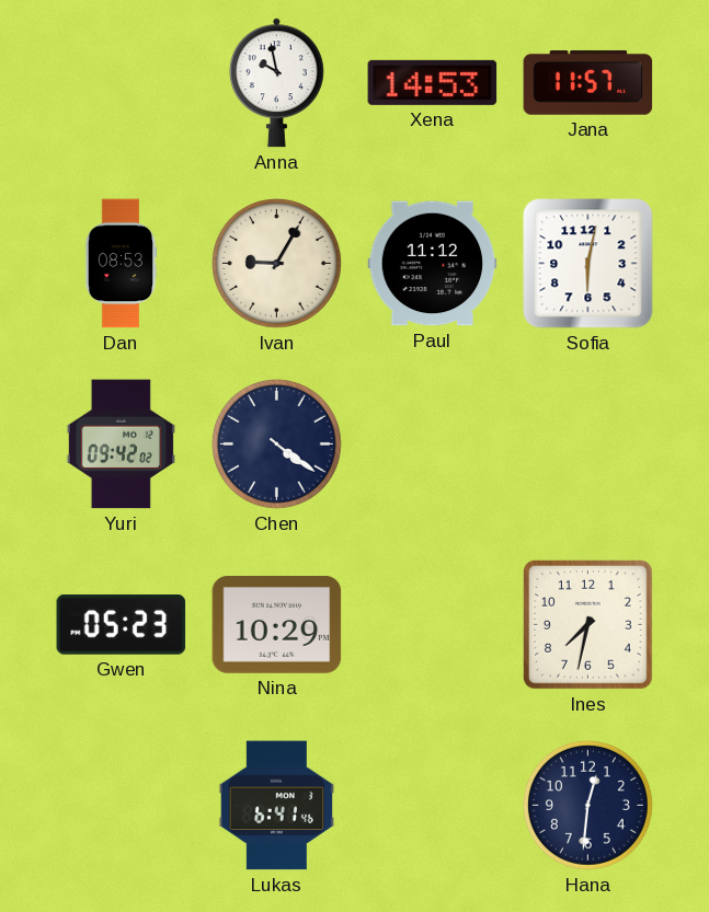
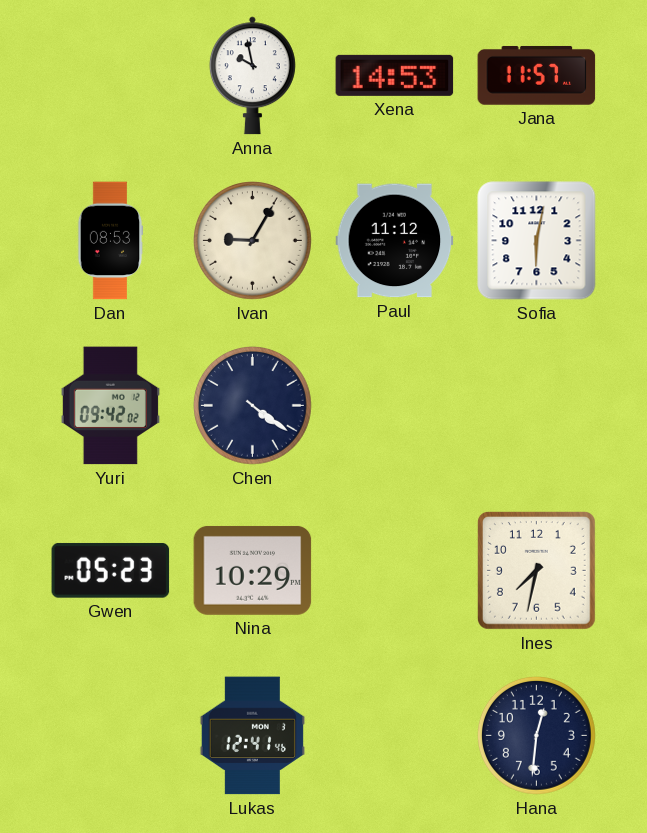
Lukas: 6:41 -> 12:41 (252, 736)
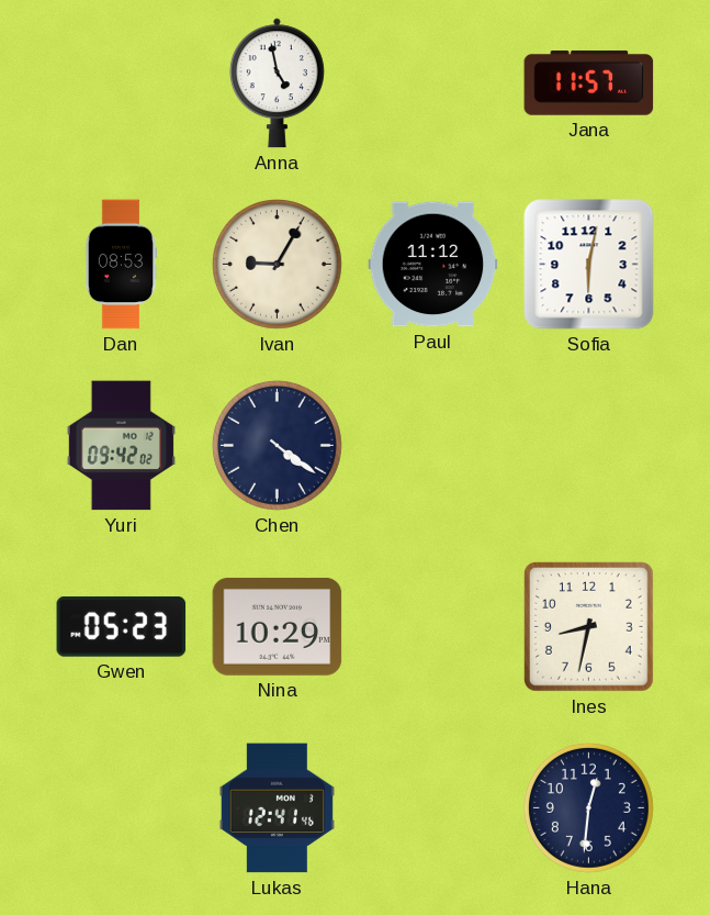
Anna: 9:58 -> 4:58 (277, 83)
Xena: 14:53 -> none (395, 75)
Ines: 7:32 -> 8:32 (588, 626)
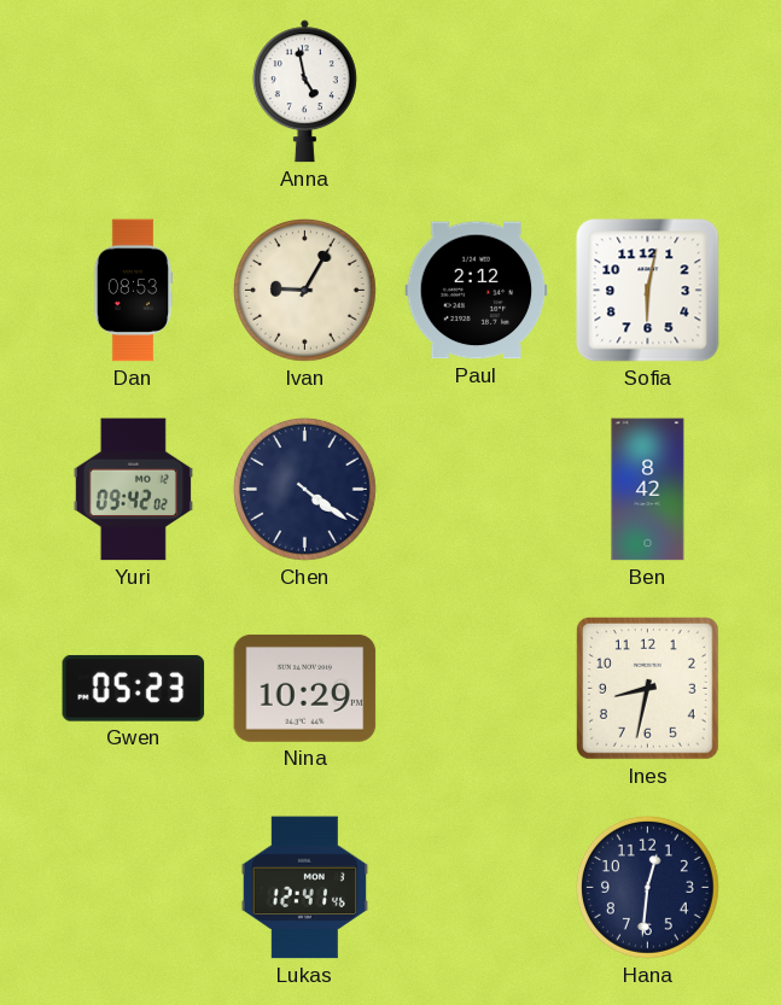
Jana: 11:57 -> none (589, 83)
Paul: 11:12 -> 2:12 (477, 291)
Ben: none -> 8:42 (648, 490)
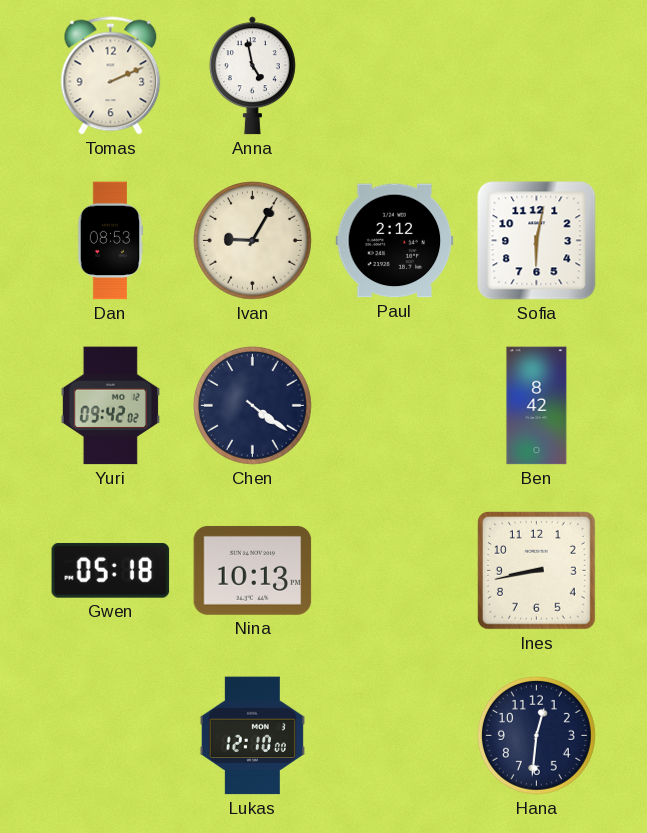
Tomas: none -> 2:11 (111, 76)
Gwen: 05:23 -> 05:18 (111, 570)
Nina: 10:29 -> 10:13 (253, 570)
Ines: 8:32 -> 8:43 (536, 570)
Lukas: 12:41 -> 12:10 (252, 736)
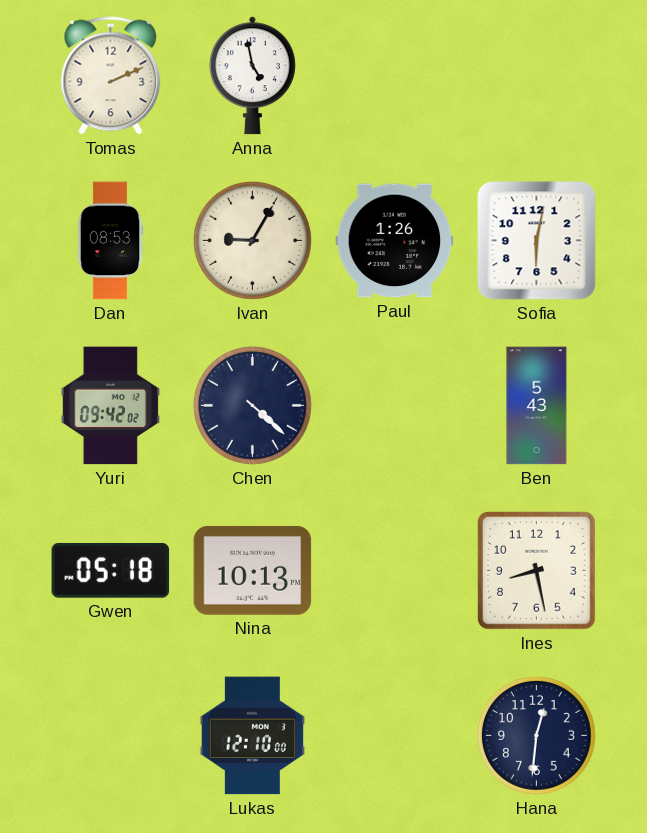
Paul: 2:12 -> 1:26 (395, 241)
Chen: 4:21 -> 4:22 (252, 405)
Ben: 8:42 -> 5:43 (537, 406)
Ines: 8:43 -> 8:28 (536, 570)
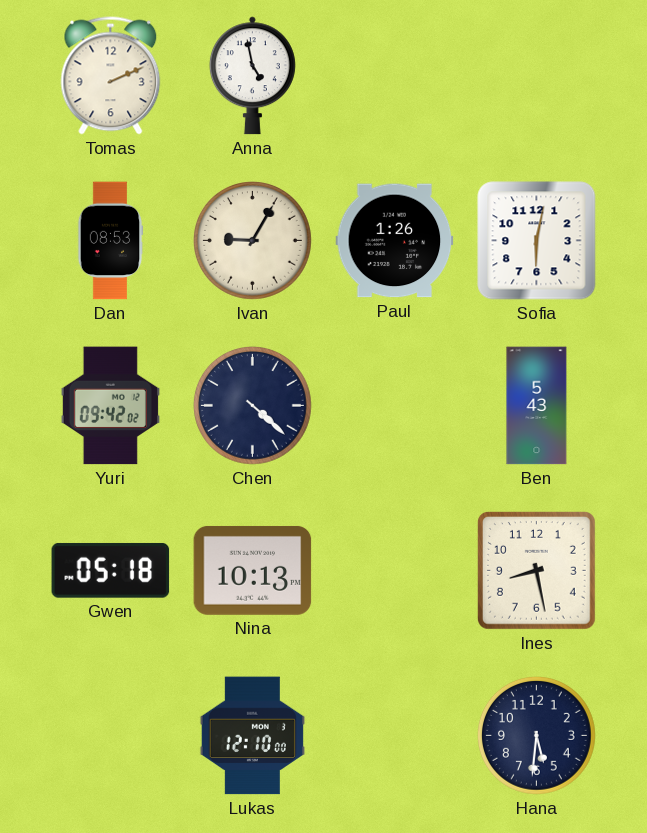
Hana: 12:31 -> 5:31 (536, 735)
